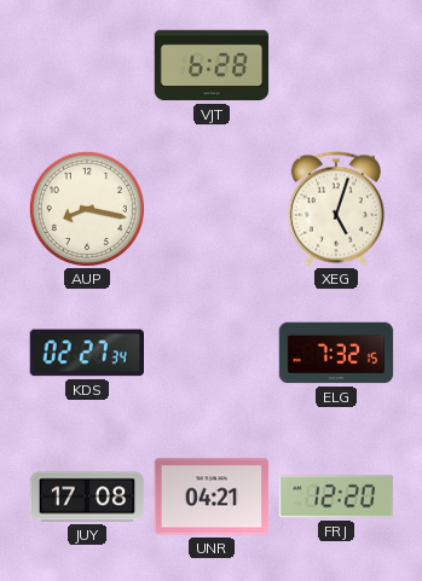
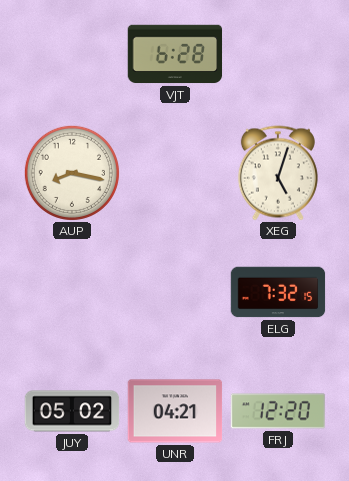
KDS: 02:27 -> none (87, 353)
JUY: 17:08 -> 05:02 (72, 411)
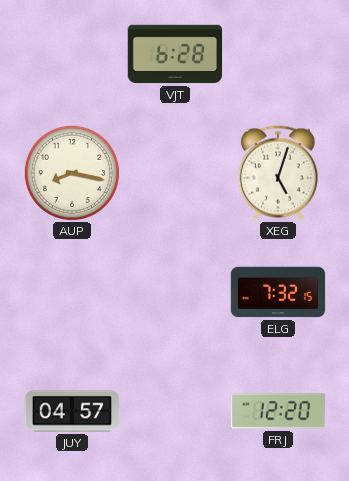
JUY: 05:02 -> 04:57 (72, 411)
UNR: 04:21 -> none (175, 411)
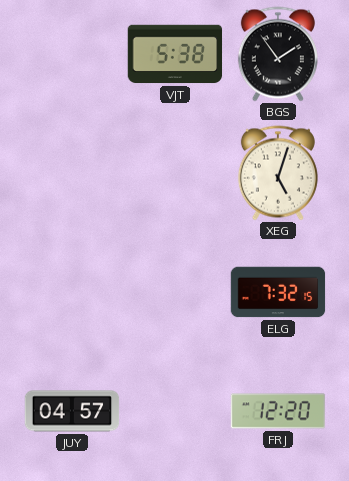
VJT: 6:28 -> 5:38 (175, 54)
BGS: none -> 1:54 (278, 54)
AUP: 8:17 -> none (72, 173)
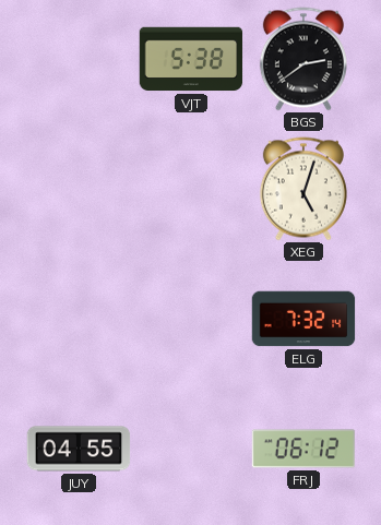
BGS: 1:54 -> 2:39 (303, 59)
ELG: 7:32:15 -> 7:32:14 (303, 319)
JUY: 04:57 -> 04:55 (79, 449)
FRJ: 12:20 -> 06:12 (303, 449)
